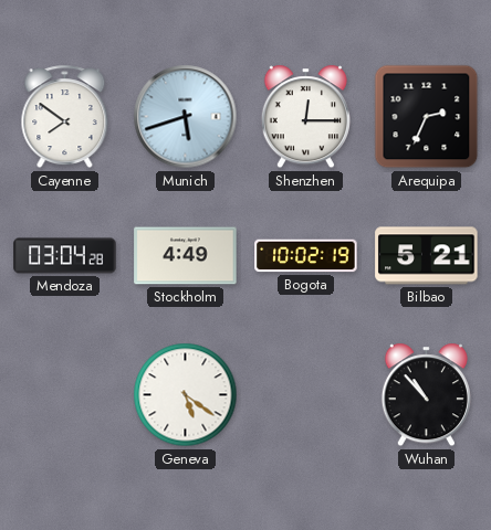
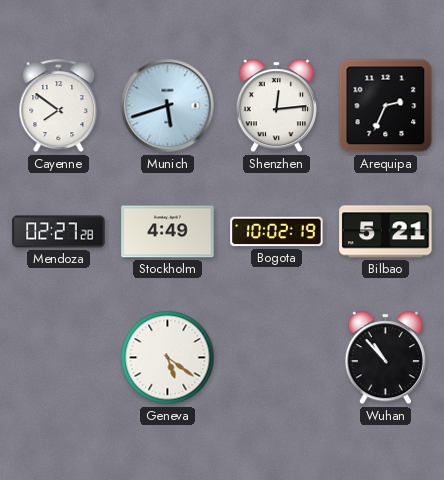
Shenzhen: 12:15 -> 12:14 (276, 106)
Mendoza: 03:04 -> 02:27 (59, 232)
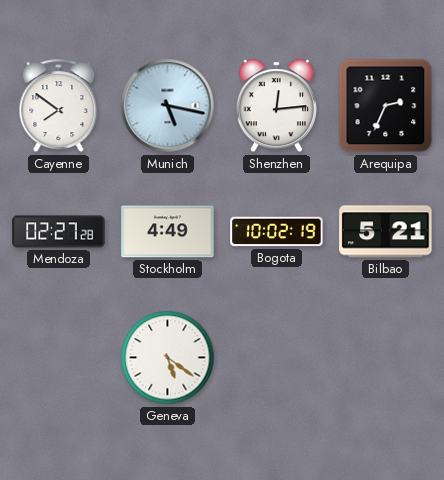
Munich: 5:42 -> 5:17 (168, 106)
Wuhan: 10:53 -> none (385, 358)
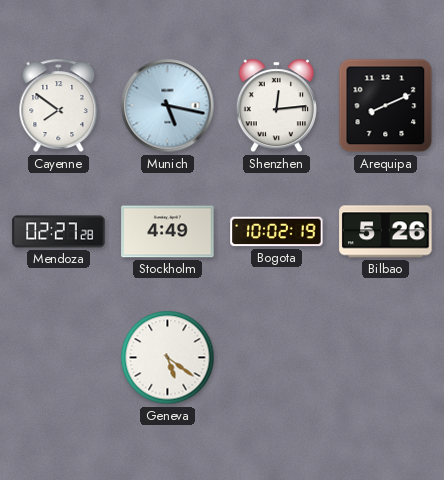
Arequipa: 2:34 -> 8:11 (386, 106)
Bilbao: 5:21 -> 5:26 (386, 232)
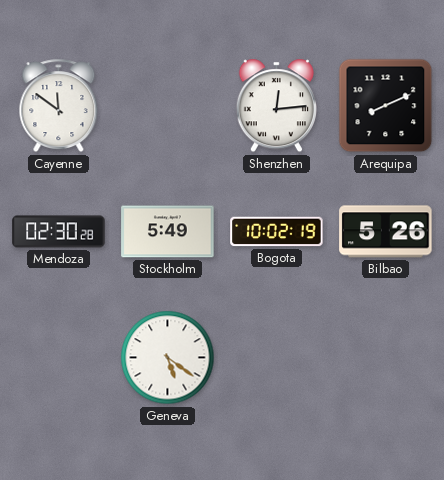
Cayenne: 7:51 -> 11:51 (59, 106)
Munich: 5:17 -> none (168, 106)
Mendoza: 02:27 -> 02:30 (59, 232)
Stockholm: 4:49 -> 5:49 (168, 232)
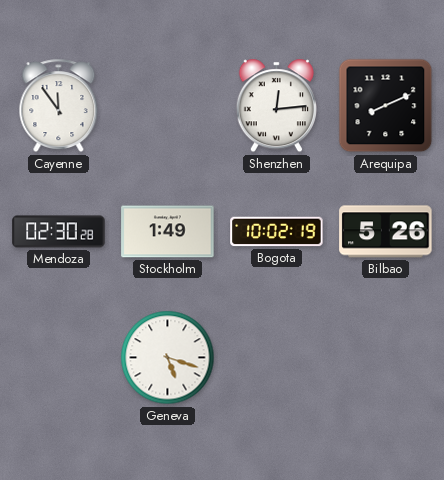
Cayenne: 11:51 -> 11:54 (59, 106)
Stockholm: 5:49 -> 1:49 (168, 232)
Geneva: 5:21 -> 5:18 (168, 358)
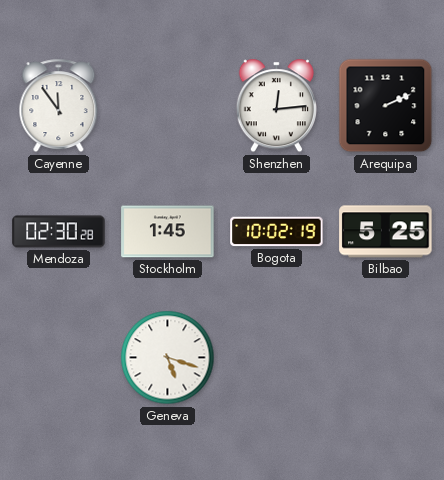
Arequipa: 8:11 -> 2:11 (386, 106)
Stockholm: 1:49 -> 1:45 (168, 232)
Bilbao: 5:26 -> 5:25 (386, 232)
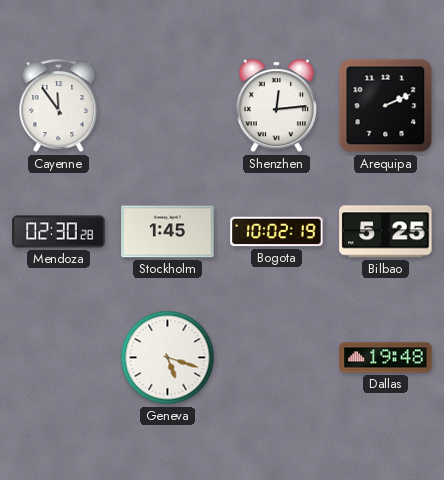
Dallas: none -> 19:48 (386, 358)
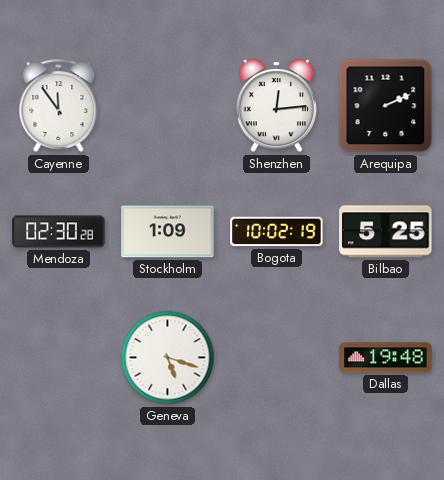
Stockholm: 1:45 -> 1:09 (168, 232)
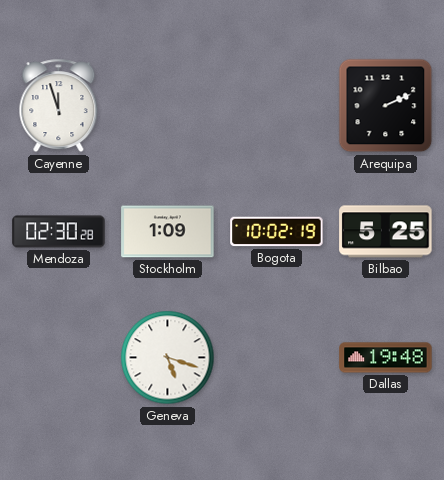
Cayenne: 11:54 -> 11:57 (59, 106)
Shenzhen: 12:14 -> none (276, 106)
